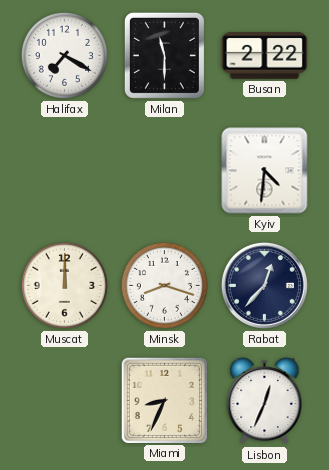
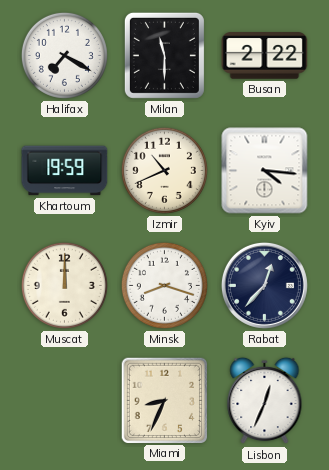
Khartoum: none -> 19:59 (65, 171)
Izmir: none -> 10:41 (164, 170)
Kyiv: 4:31 -> 4:16 (265, 171)
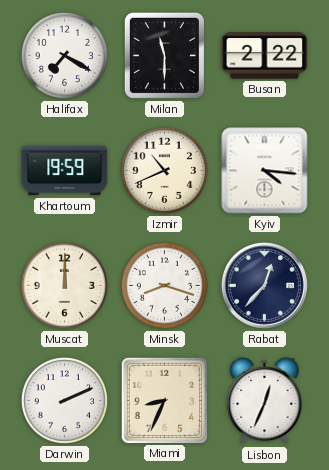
Darwin: none -> 2:11 (64, 400)
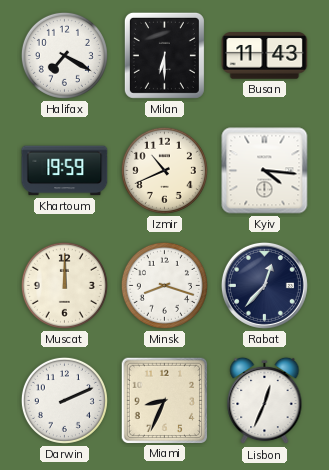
Milan: 11:30 -> 6:30 (164, 55)
Busan: 2:22 -> 11:43 (265, 56)
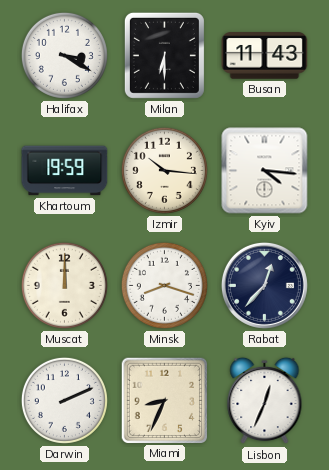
Halifax: 7:20 -> 3:20 (64, 55)
Izmir: 10:41 -> 10:16 (164, 170)
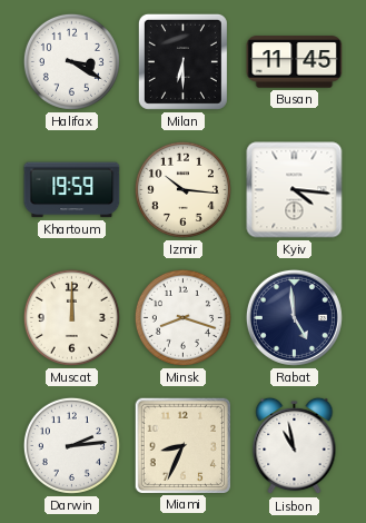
Busan: 11:43 -> 11:45 (295, 62)
Rabat: 12:37 -> 4:59 (294, 317)
Darwin: 2:11 -> 2:14 (71, 445)
Lisbon: 12:34 -> 10:58 (295, 446)
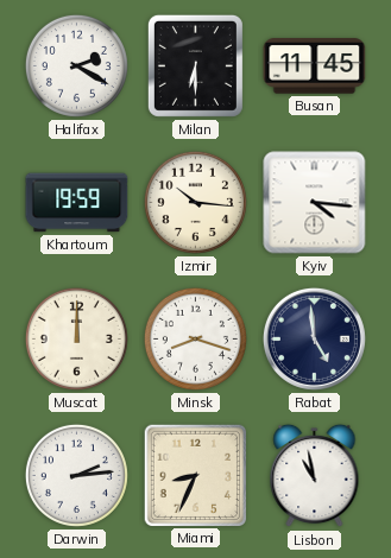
Halifax: 3:20 -> 2:20 (76, 65)
